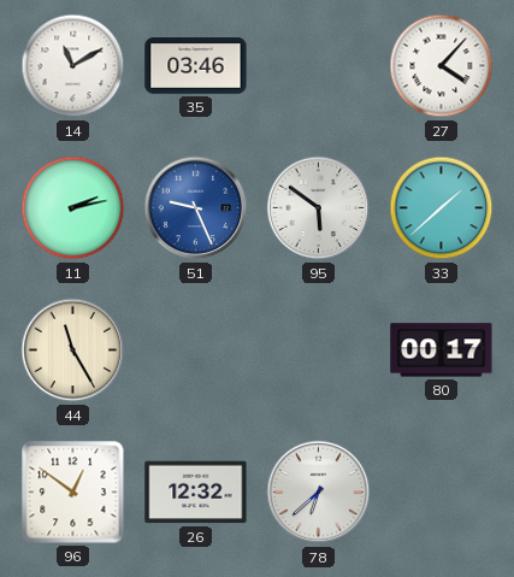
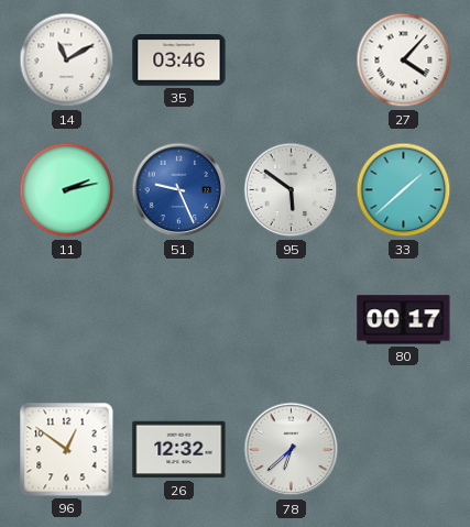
44: 11:25 -> none (73, 351)
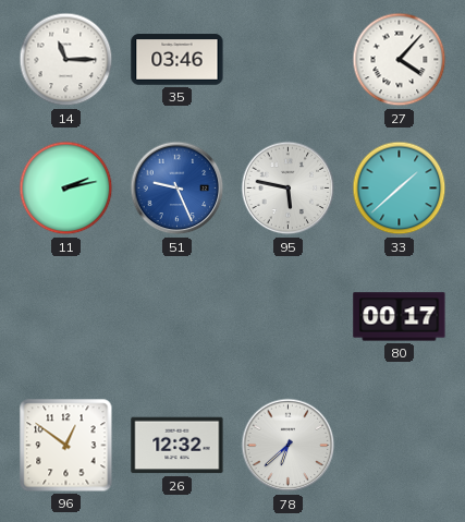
14: 11:10 -> 11:15 (66, 60)
95: 5:51 -> 5:47 (289, 189)
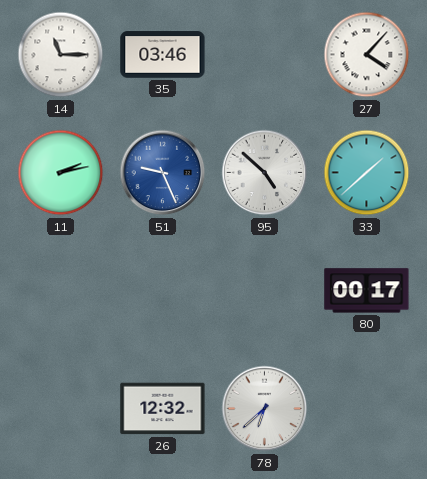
95: 5:47 -> 4:52 (265, 173)
96: 12:51 -> none (66, 446)
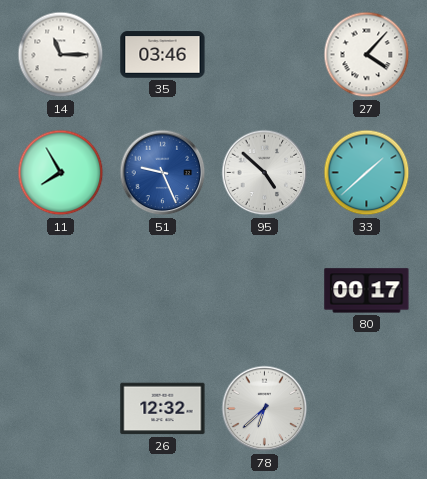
11: 2:13 -> 7:55 (61, 173)
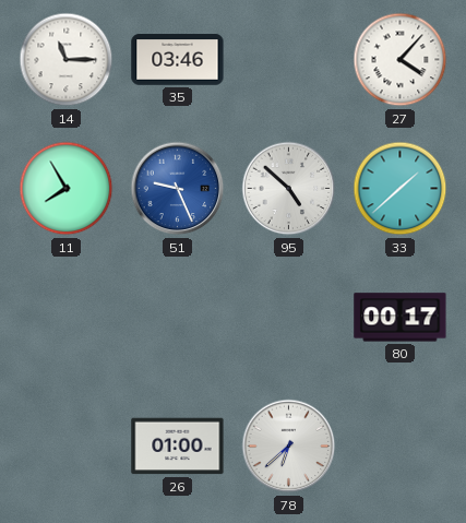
26: 12:32 -> 01:00 (178, 447)
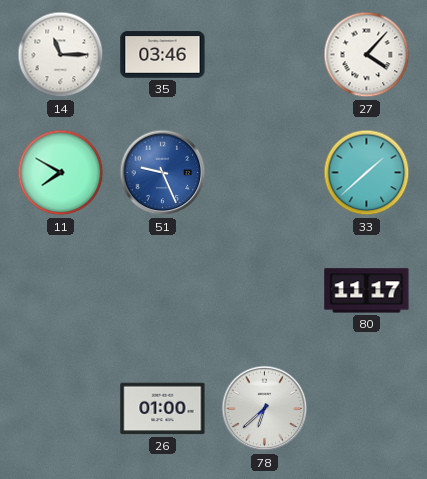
11: 7:55 -> 7:50 (61, 173)
95: 4:52 -> none (289, 189)
80: 00:17 -> 11:17 (367, 291)
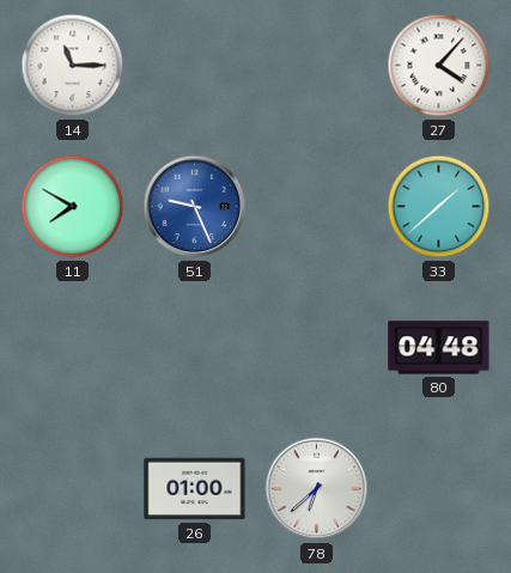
35: 03:46 -> none (163, 55)
80: 11:17 -> 04:48 (439, 348)
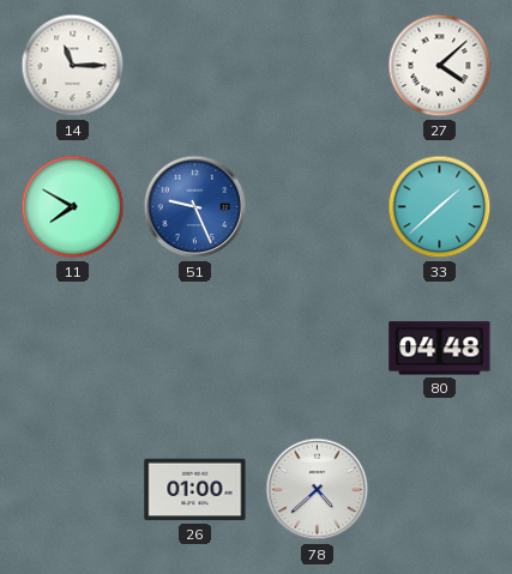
27: 4:07 -> 4:08 (440, 66)
78: 6:38 -> 4:38 (318, 490)
